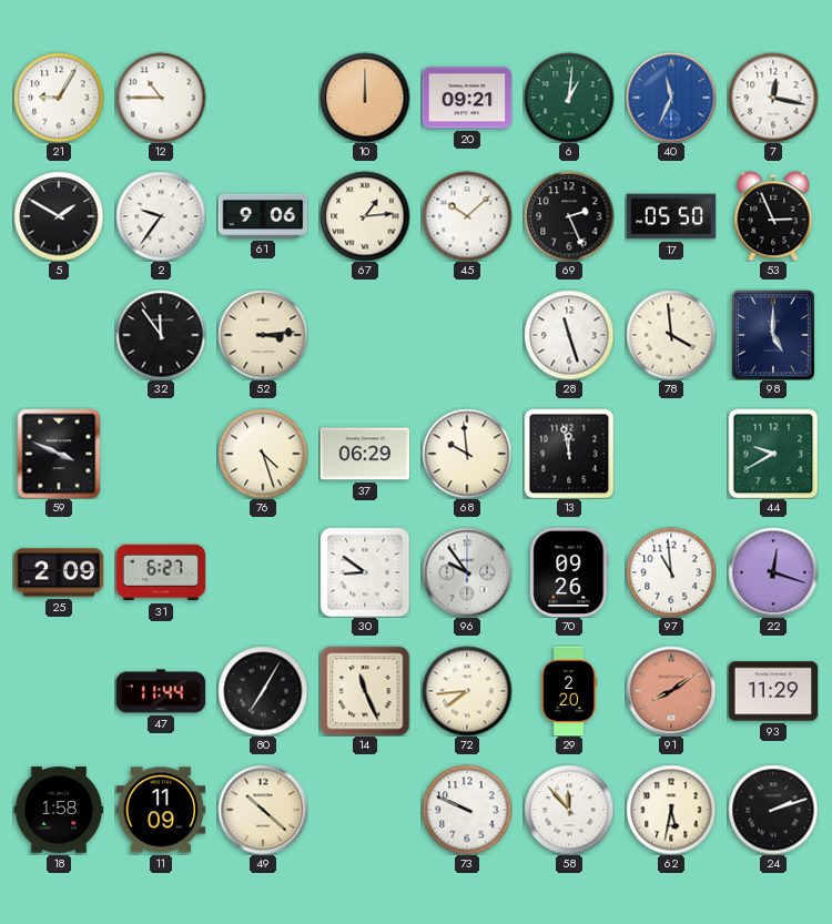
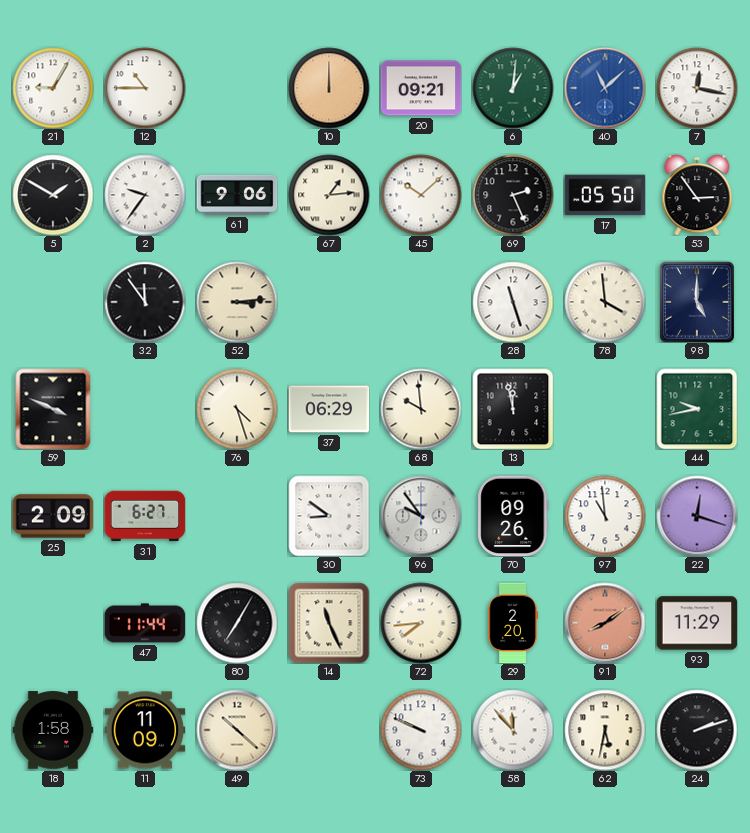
40: 11:34 -> 11:08 (605, 88)
53: 2:56 -> 2:54 (697, 195)
44: 9:40 -> 9:43 (697, 409)
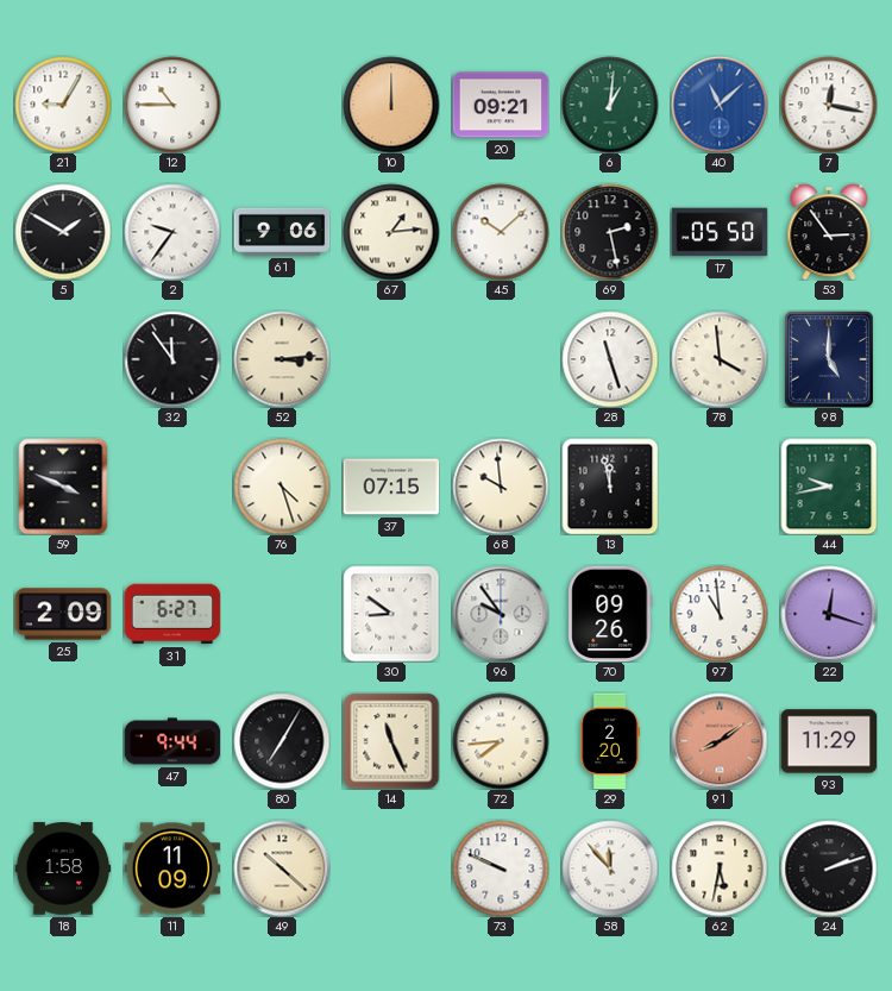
69: 2:26 -> 2:28 (610, 232)
37: 06:29 -> 07:15 (391, 487)
47: 11:44 -> 9:44 (172, 741)
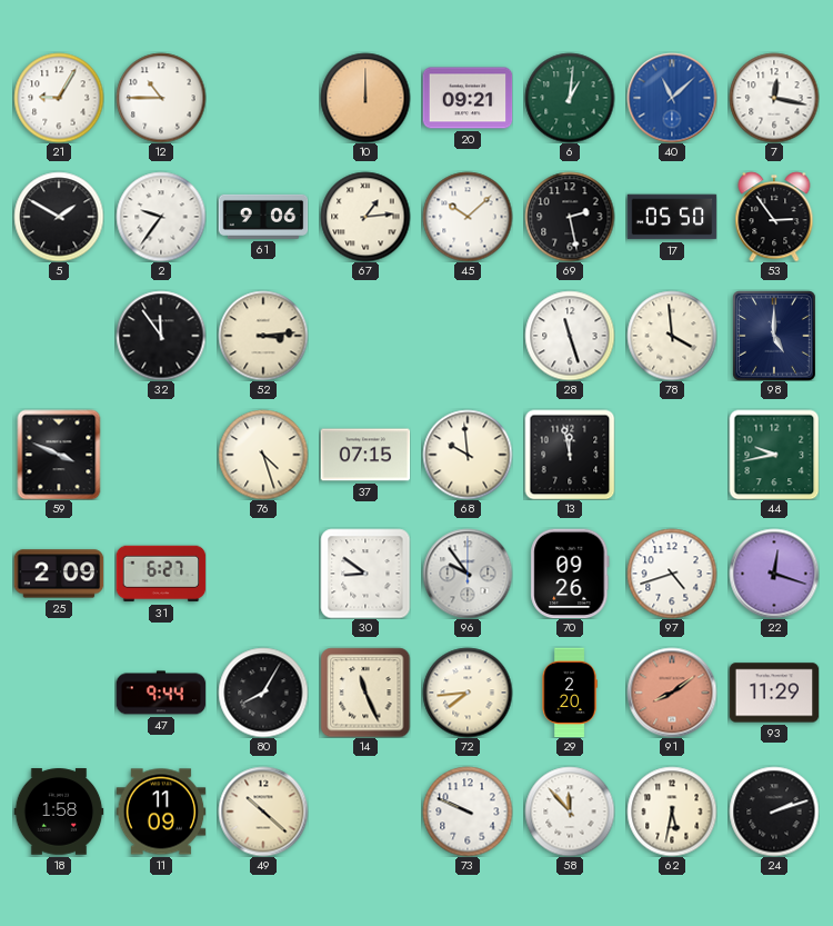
97: 10:59 -> 4:42 (672, 574)
80: 7:05 -> 8:05 (263, 693)
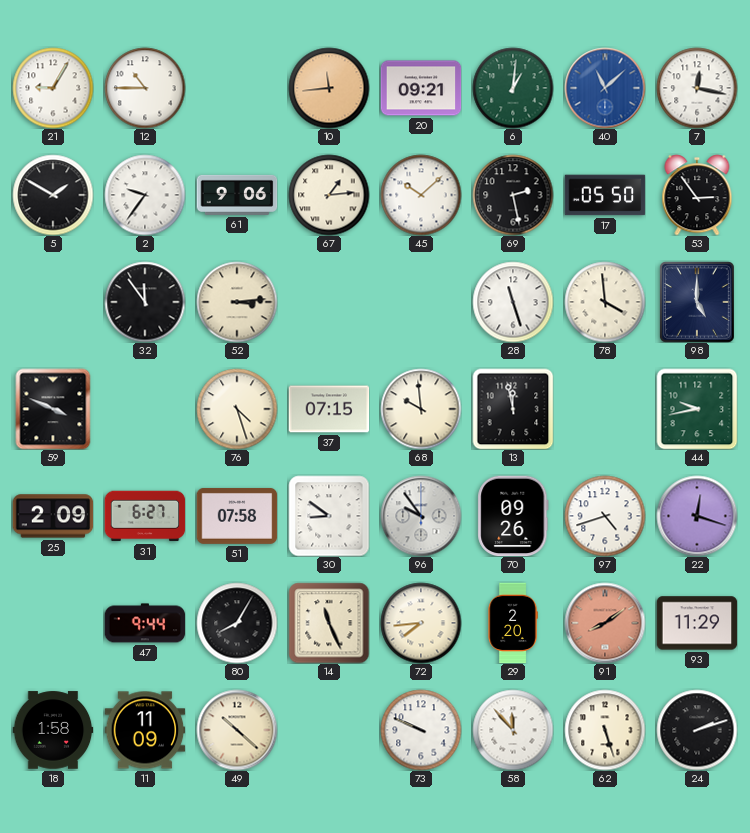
10: 12:00 -> 11:44 (329, 88)
51: none -> 07:58 (237, 516)
62: 5:32 -> 5:27 (605, 730)
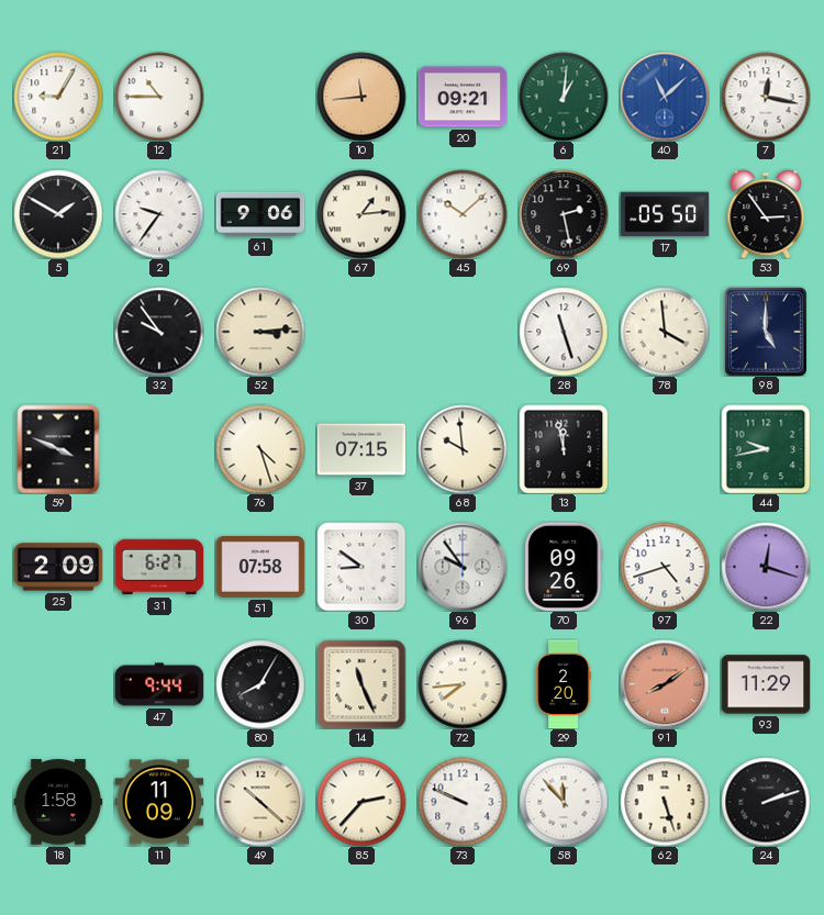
32: 11:54 -> 9:54 (159, 332)
85: none -> 2:37 (361, 802)
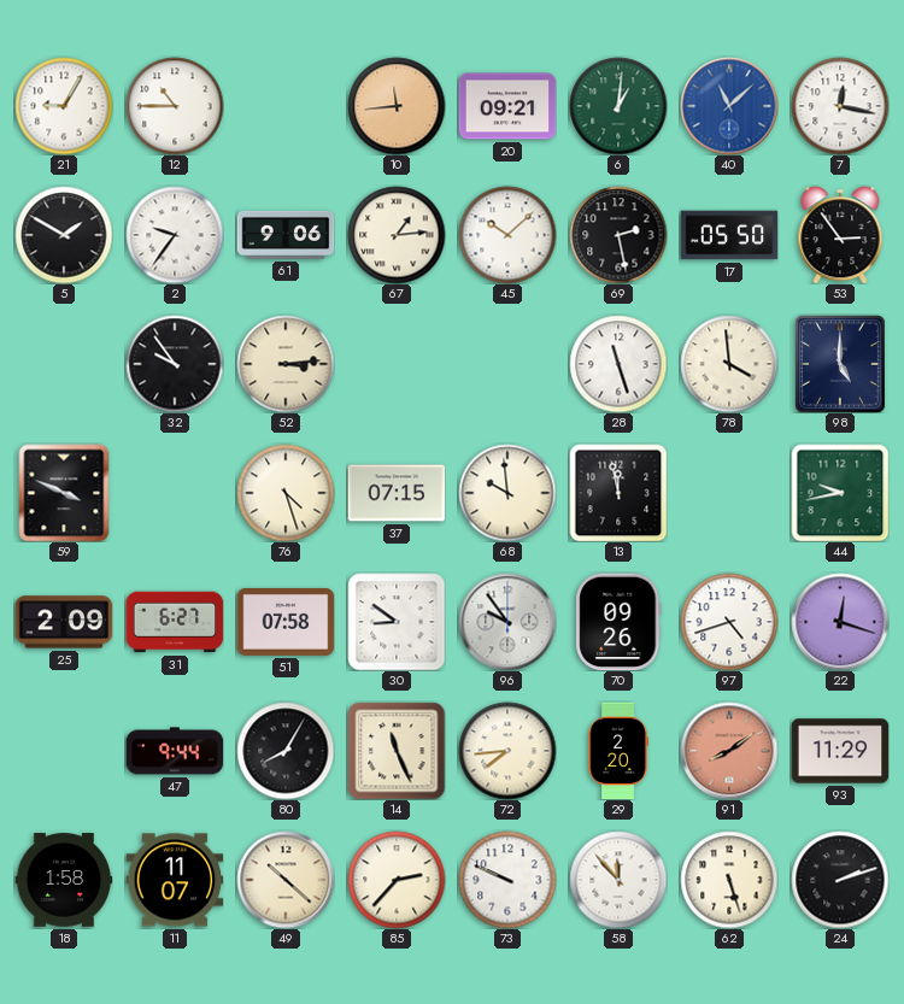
11: 11:09 -> 11:07 (175, 880)
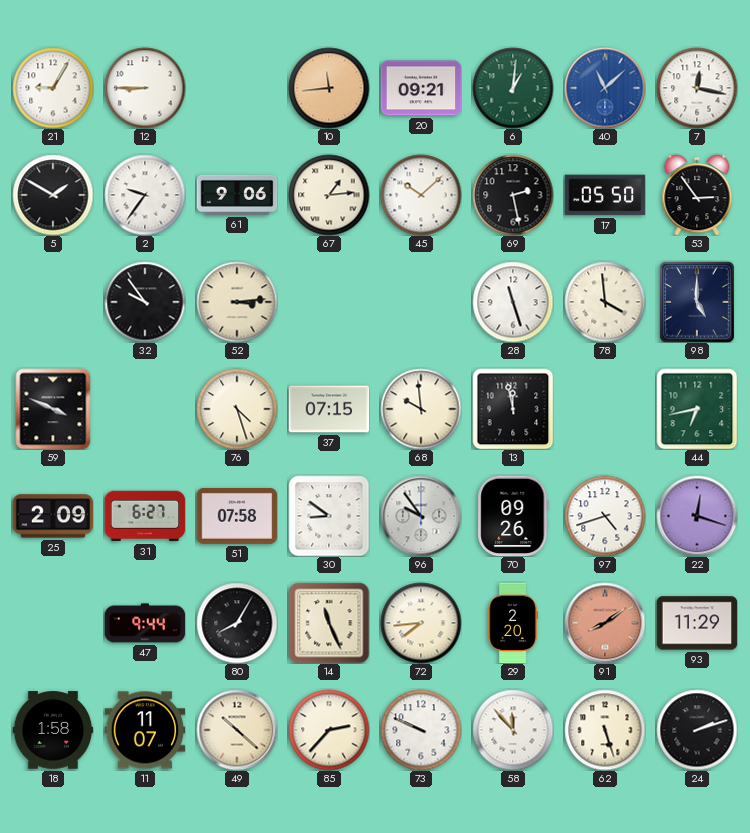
12: 10:45 -> 8:45 (145, 88)
44: 9:43 -> 6:43 (697, 409)
